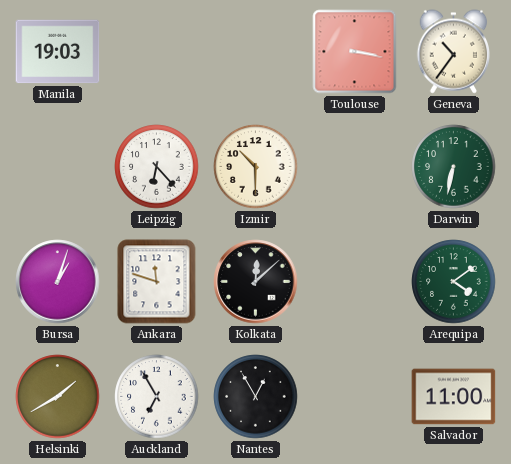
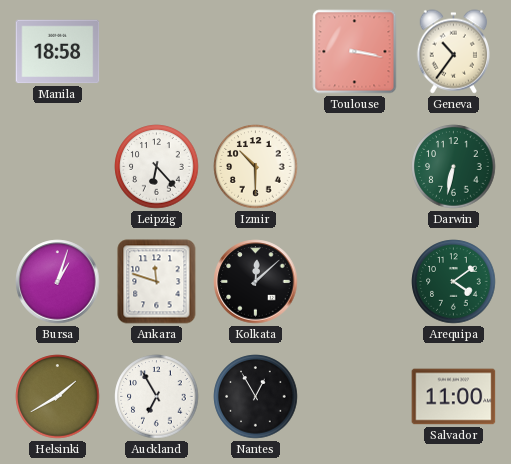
Manila: 19:03 -> 18:58 (58, 52)
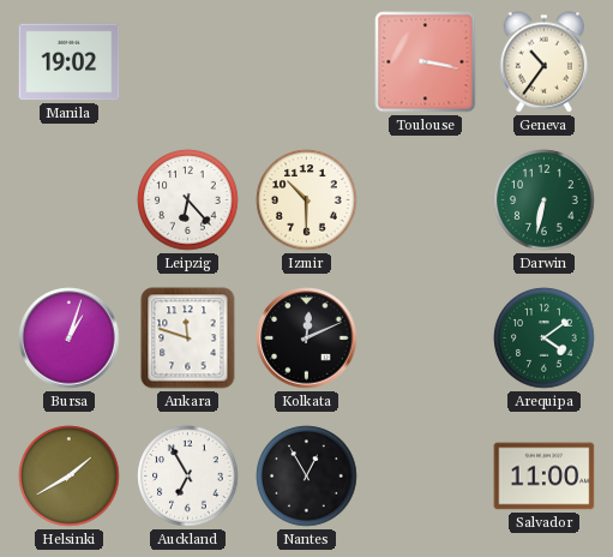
Manila: 18:58 -> 19:02 (70, 62)
Kolkata: 12:08 -> 12:11 (307, 339)
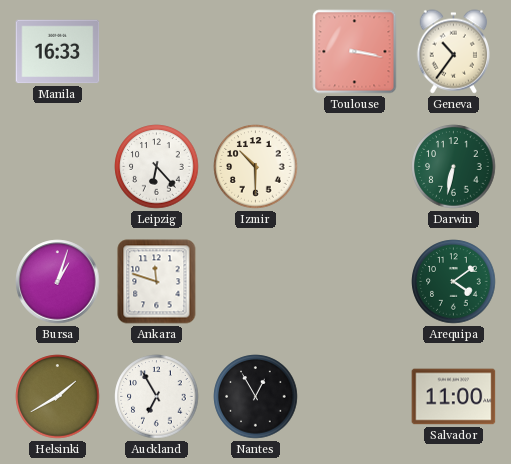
Manila: 19:02 -> 16:33 (58, 52)
Kolkata: 12:11 -> none (307, 339)
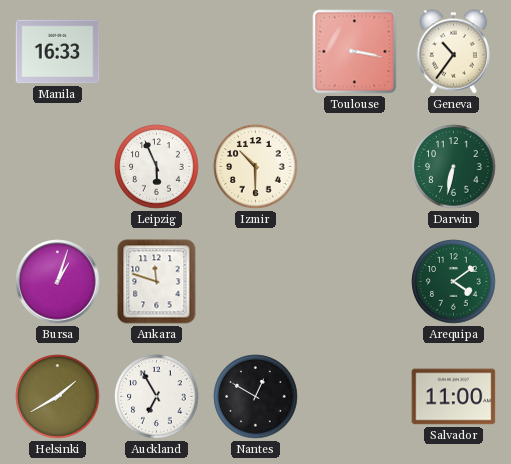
Leipzig: 6:23 -> 5:56 (157, 167)
Nantes: 12:55 -> 12:50 (256, 397)
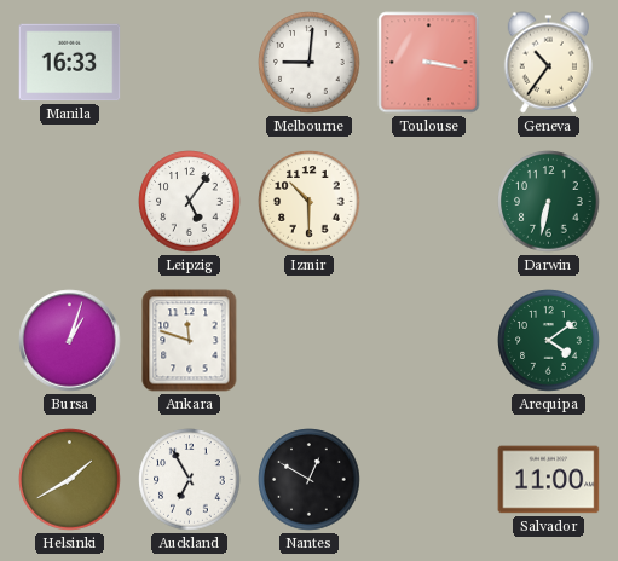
Melbourne: none -> 9:01 (310, 63)
Leipzig: 5:56 -> 5:06 (190, 202)
